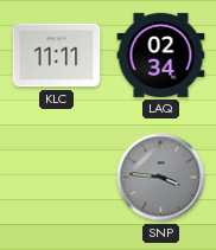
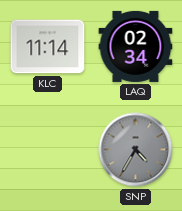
KLC: 11:11 -> 11:14 (48, 47)
SNP: 3:46 -> 4:35 (136, 150)
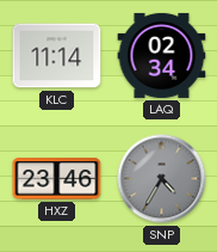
HXZ: none -> 23:46 (57, 179)
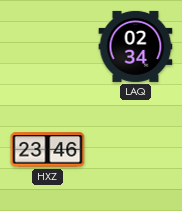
KLC: 11:14 -> none (57, 56)
SNP: 4:35 -> none (162, 179)
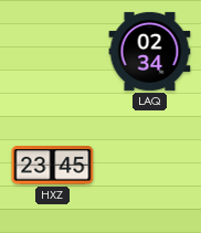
HXZ: 23:46 -> 23:45 (53, 166)
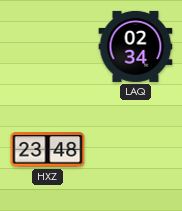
HXZ: 23:45 -> 23:48 (48, 150)
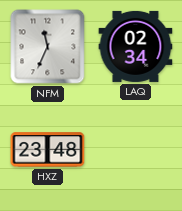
NFM: none -> 11:34 (48, 47)
